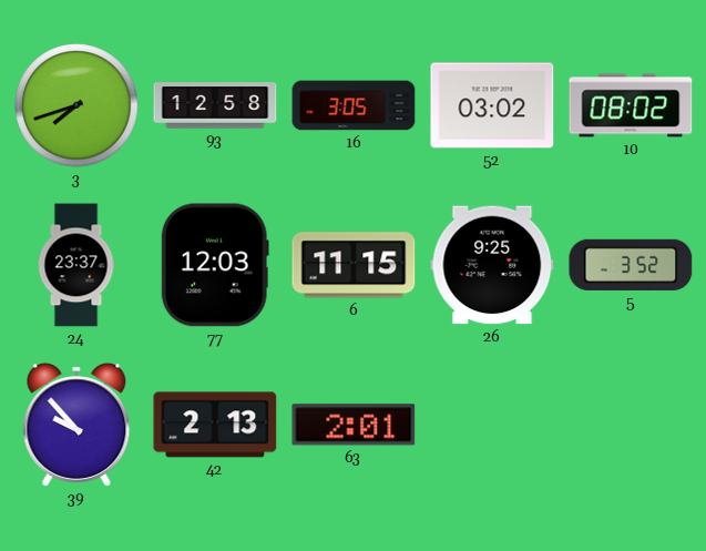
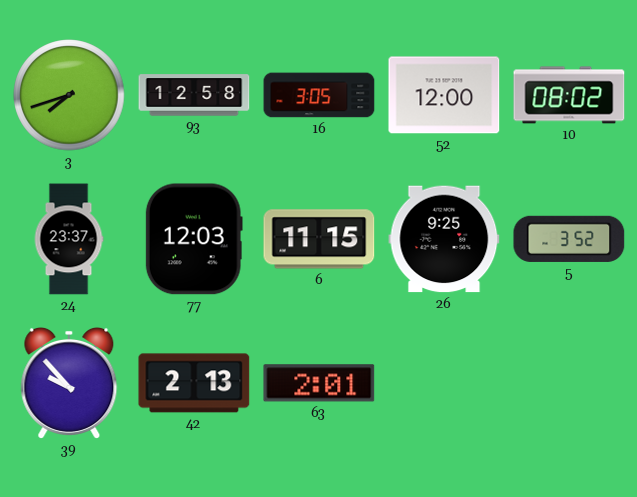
52: 03:02 -> 12:00 (444, 95)
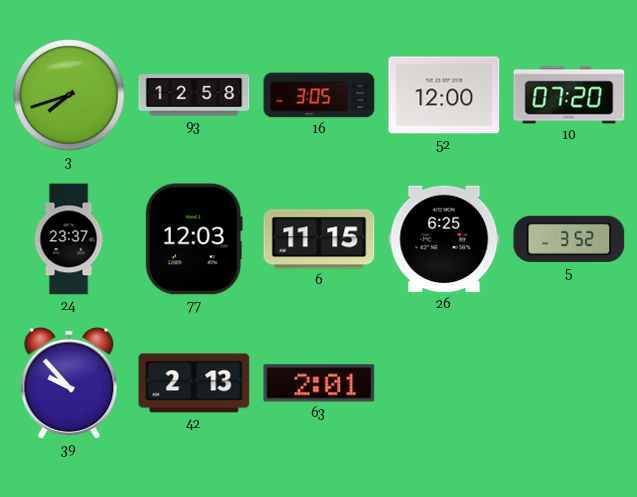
10: 08:02 -> 07:20 (569, 95)
26: 9:25 -> 6:25 (444, 239)
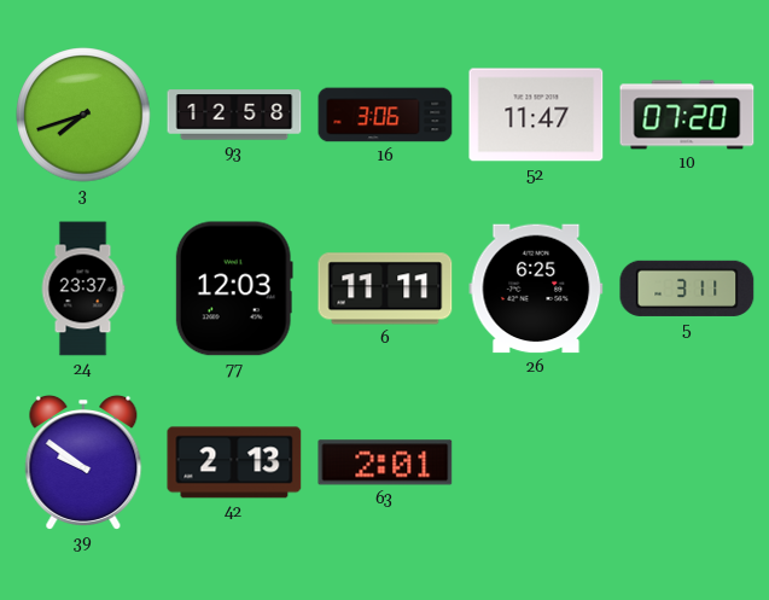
16: 3:05 -> 3:06 (385, 115)
52: 12:00 -> 11:47 (536, 115)
6: 11:15 -> 11:11 (385, 289)
5: 3:52 -> 3:11 (687, 289)
39: 9:53 -> 9:51 (83, 462)
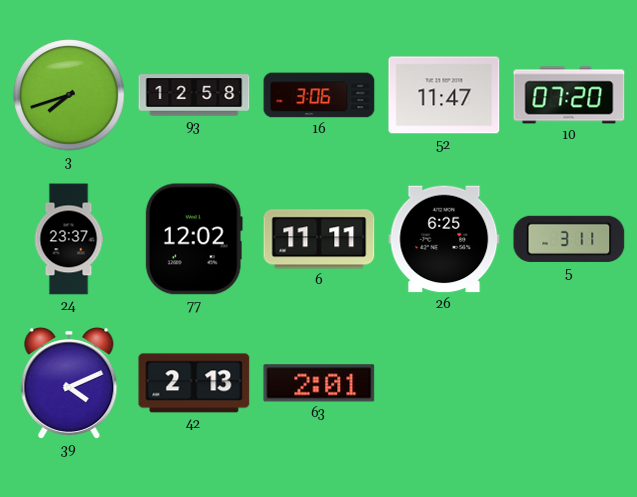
77: 12:03 -> 12:02 (194, 239)
39: 9:51 -> 4:11 (69, 383)
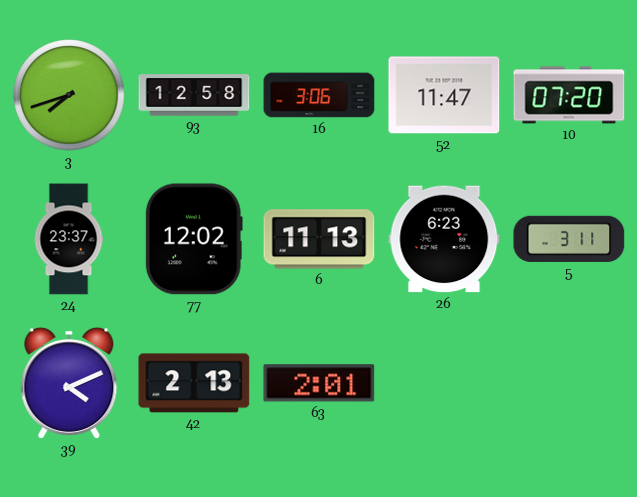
6: 11:11 -> 11:13 (319, 239)
26: 6:25 -> 6:23 (444, 239)
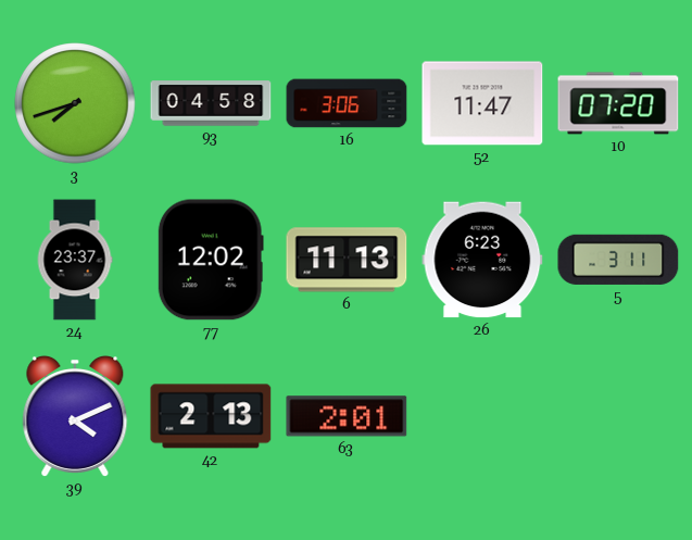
93: 12:58 -> 04:58 (211, 103)
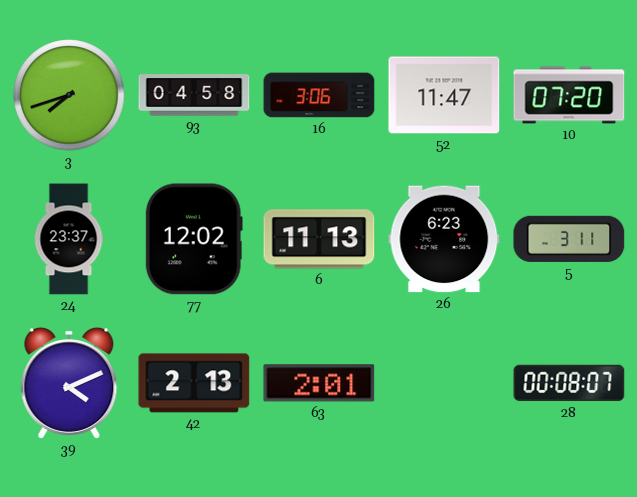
28: none -> 00:08 (569, 383)
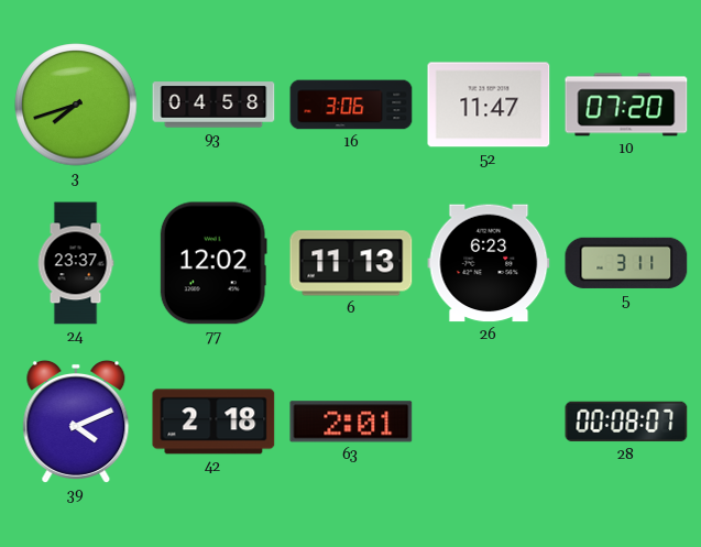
42: 2:13 -> 2:18 (213, 422)
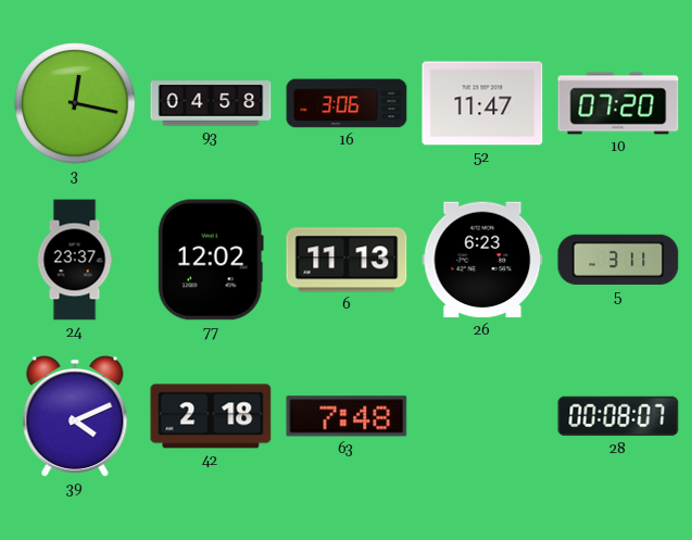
3: 7:42 -> 12:17 (75, 103)
63: 2:01 -> 7:48 (347, 416)
